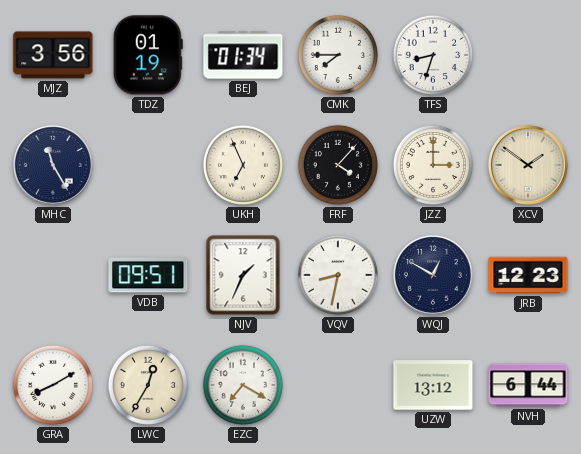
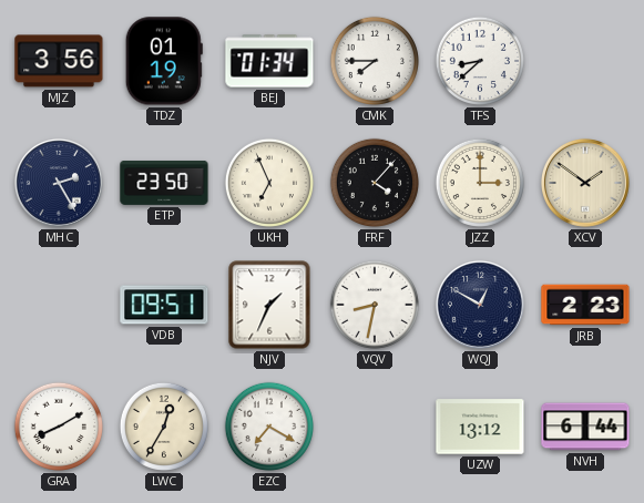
TFS: 8:33 -> 8:38 (480, 61)
MHC: 11:25 -> 2:25 (59, 183)
ETP: none -> 23:50 (164, 183)
JRB: 12:23 -> 2:23 (585, 305)
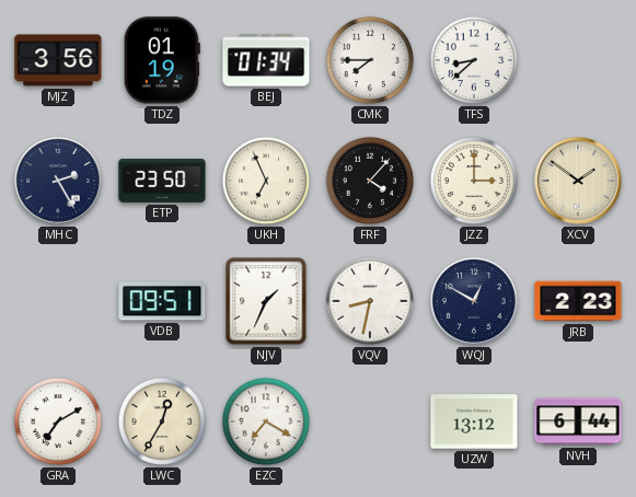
GRA: 8:10 -> 7:10 (58, 421)
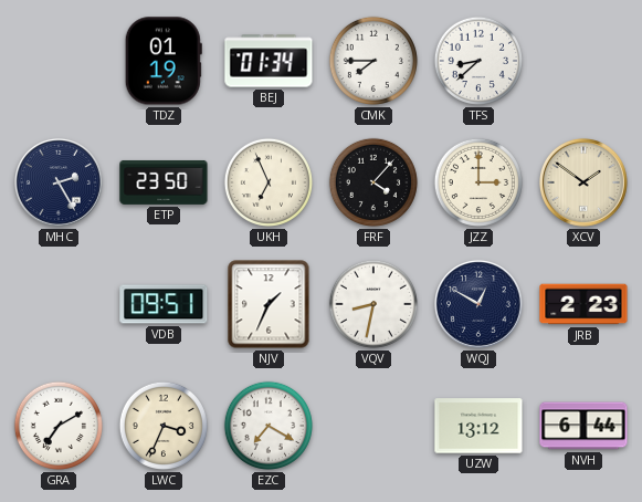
MJZ: 3:56 -> none (58, 60)
LWC: 12:35 -> 3:34 (164, 426)
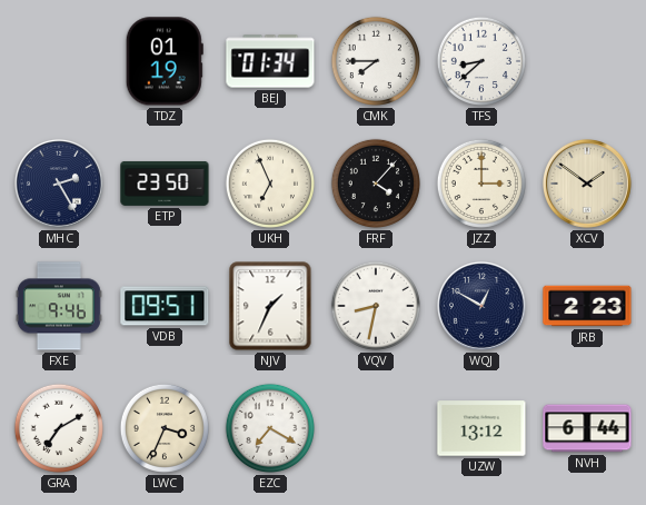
FXE: none -> 9:46 (59, 306)
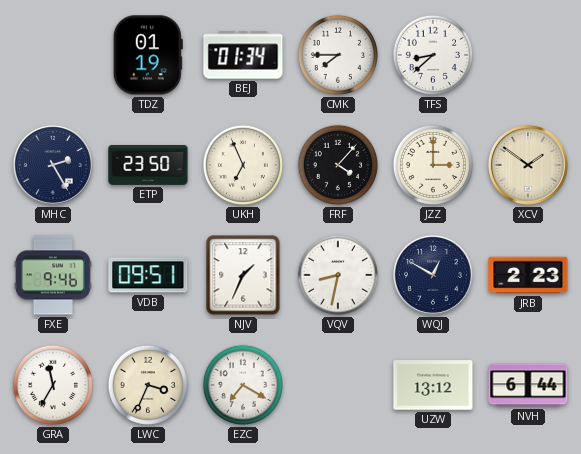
GRA: 7:10 -> 11:35 (53, 385)
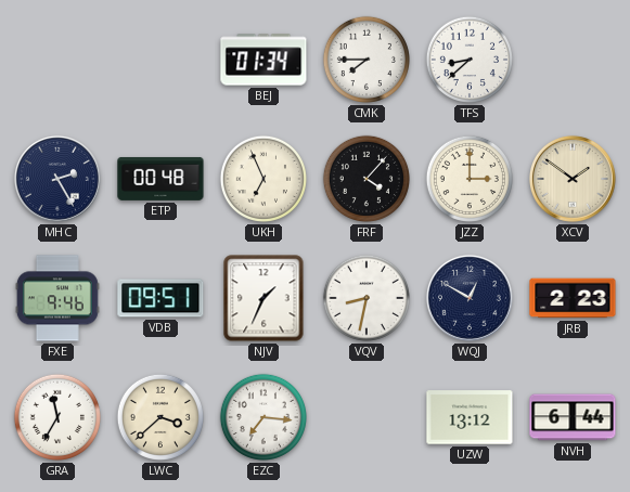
TDZ: 01:19 -> none (148, 55)
ETP: 23:50 -> 00:48 (160, 179)
LWC: 3:34 -> 3:38 (160, 417)
EZC: 7:20 -> 7:16 (263, 417)
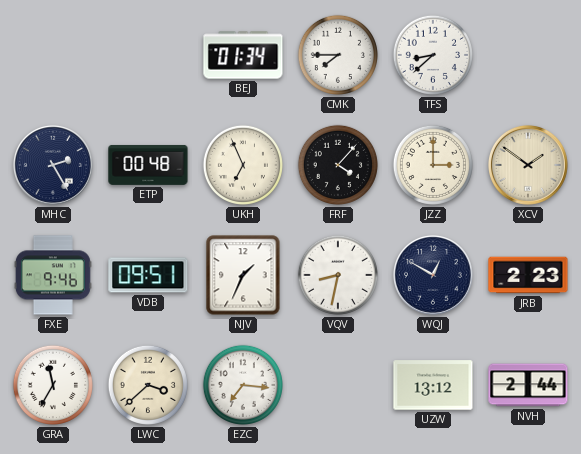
NVH: 6:44 -> 2:44 (528, 385)
